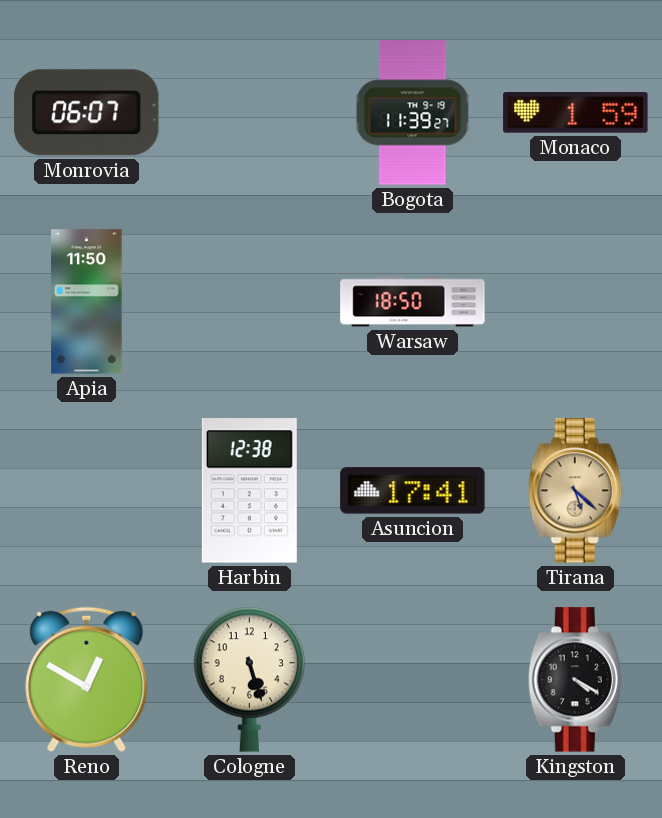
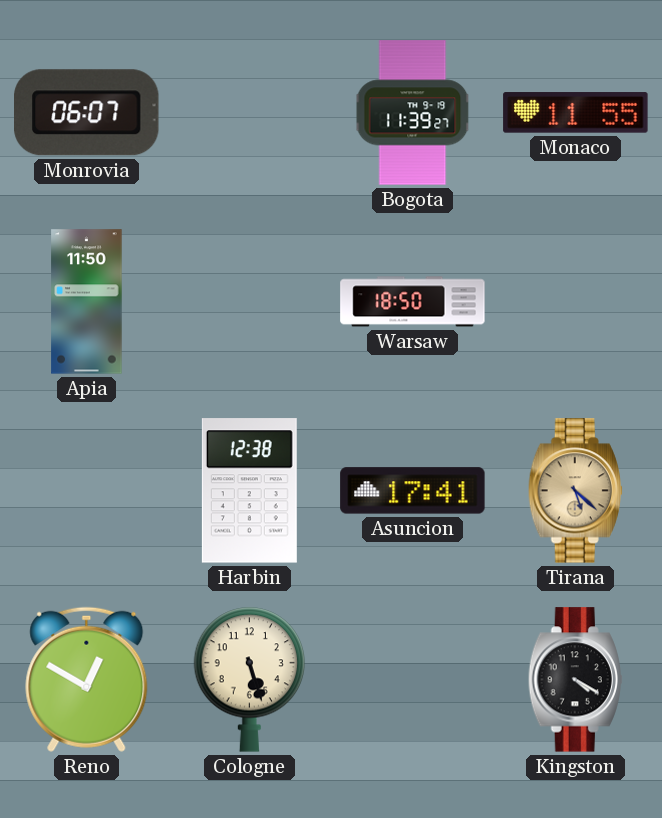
Monaco: 1:59 -> 11:55 (576, 113)
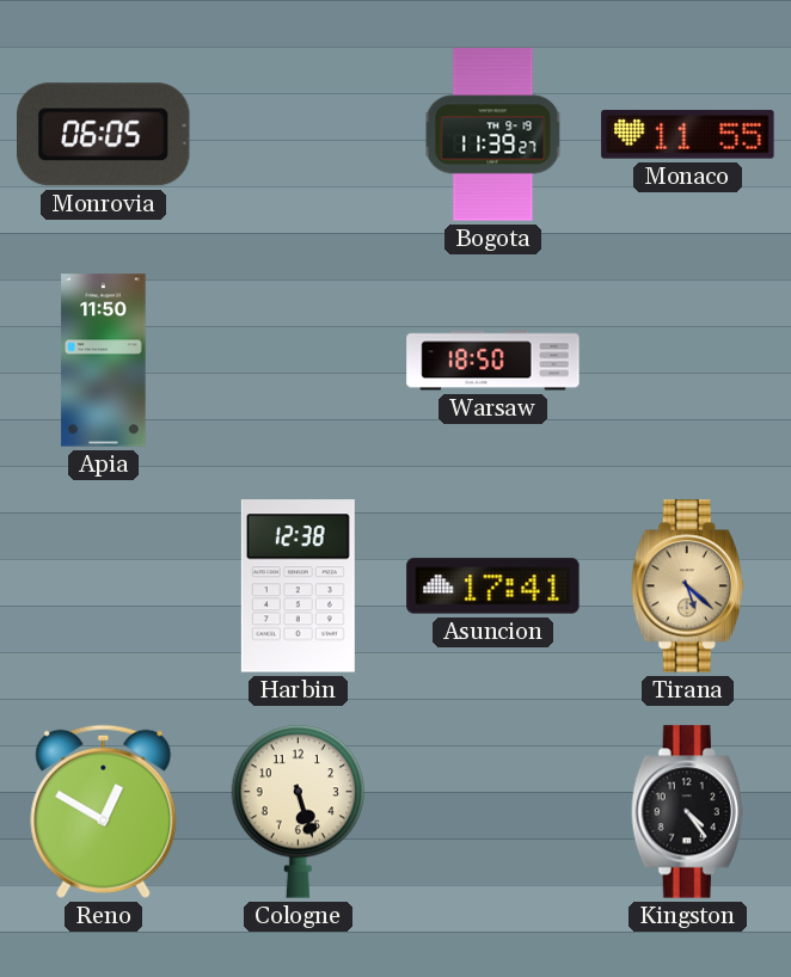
Monrovia: 06:07 -> 06:05 (104, 135)
Kingston: 4:20 -> 4:24 (687, 812)
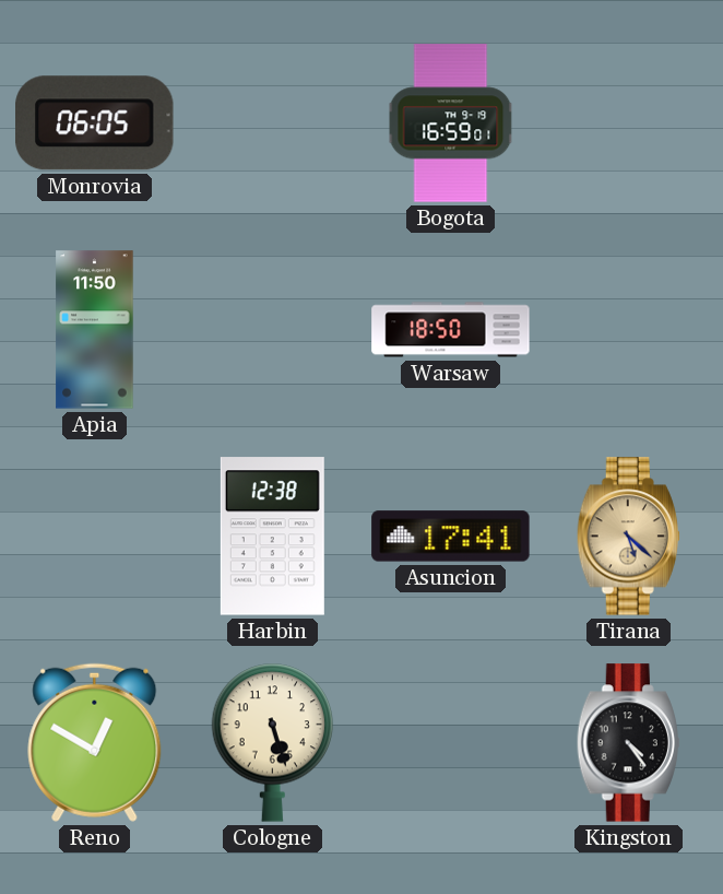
Bogota: 11:39 -> 16:59 (451, 123)
Monaco: 11:55 -> none (688, 135)
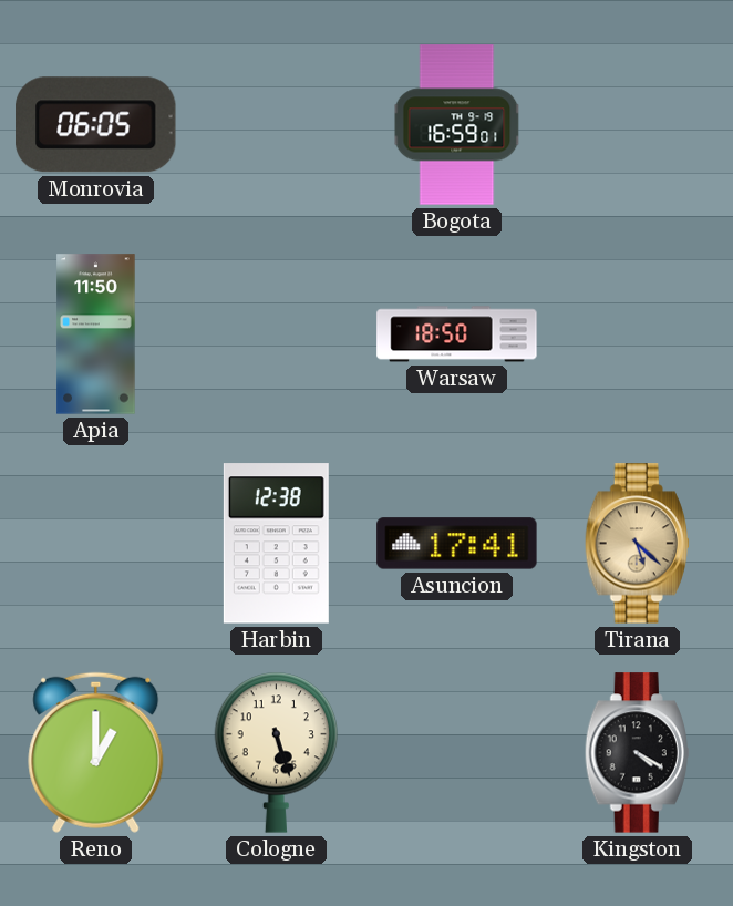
Reno: 12:50 -> 1:00 (96, 752)
Kingston: 4:24 -> 4:20 (637, 753)
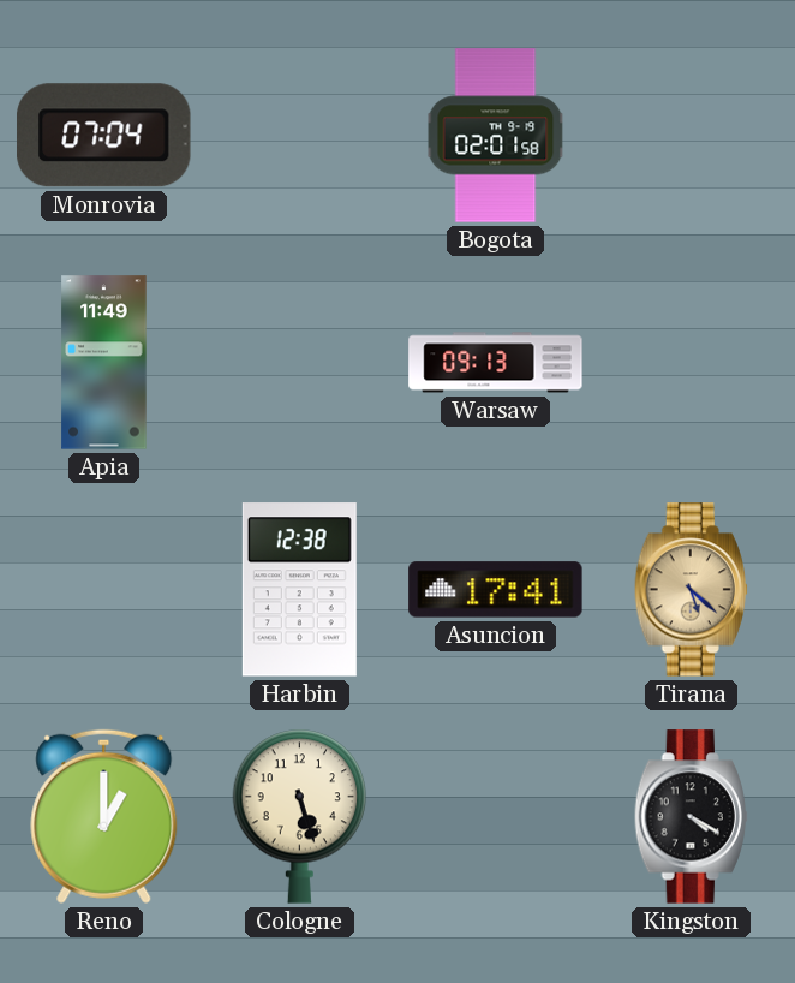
Monrovia: 06:05 -> 07:04 (104, 136)
Bogota: 16:59 -> 02:01 (496, 136)
Apia: 11:50 -> 11:49 (104, 363)
Warsaw: 18:50 -> 09:13 (496, 363)
